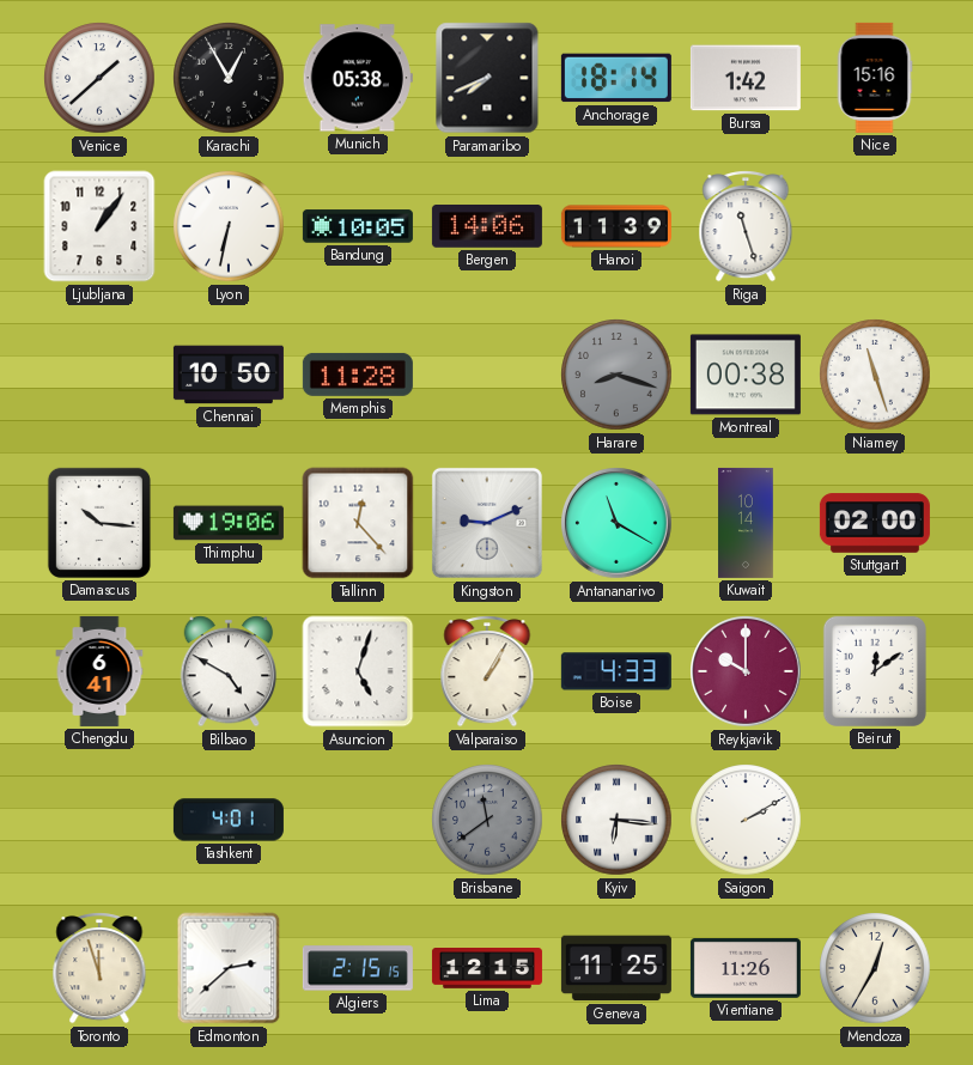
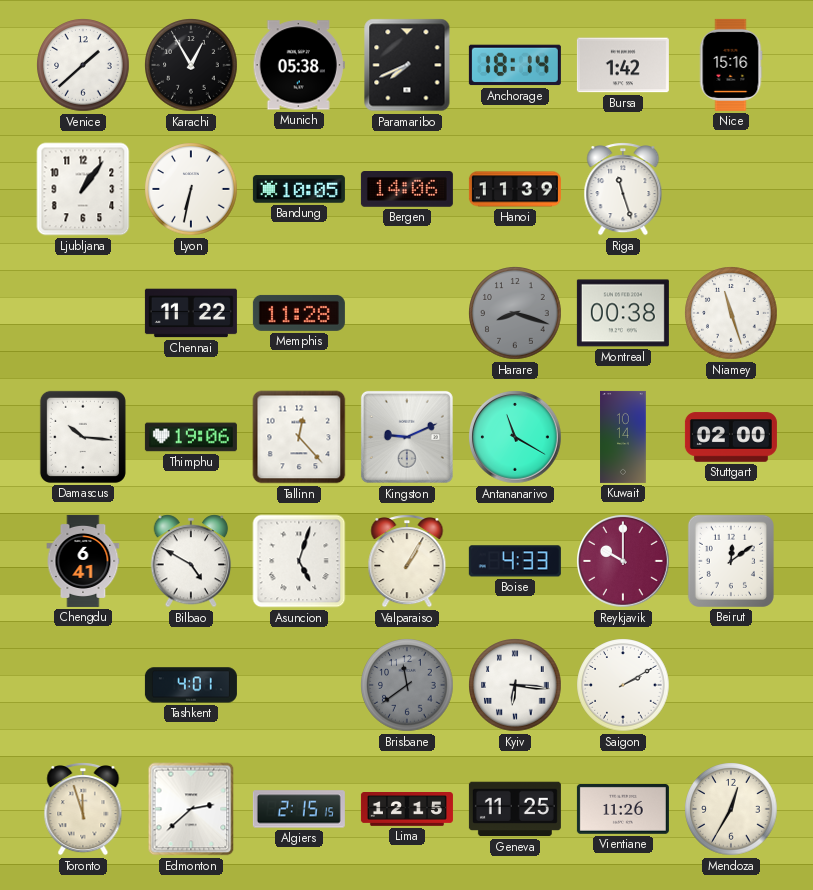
Chennai: 10:50 -> 11:22 (191, 313)
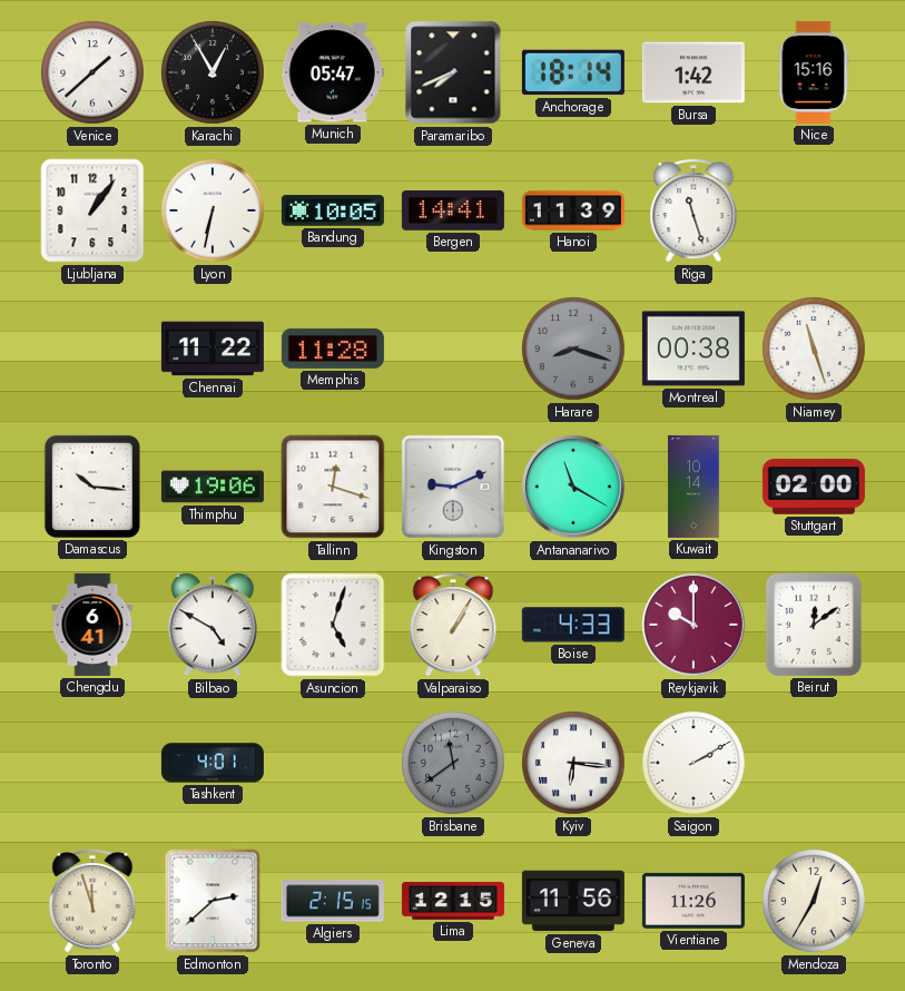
Munich: 05:38 -> 05:47 (333, 72)
Bergen: 14:06 -> 14:41 (453, 212)
Tallinn: 12:23 -> 12:18 (333, 487)
Geneva: 11:25 -> 11:56 (573, 901)
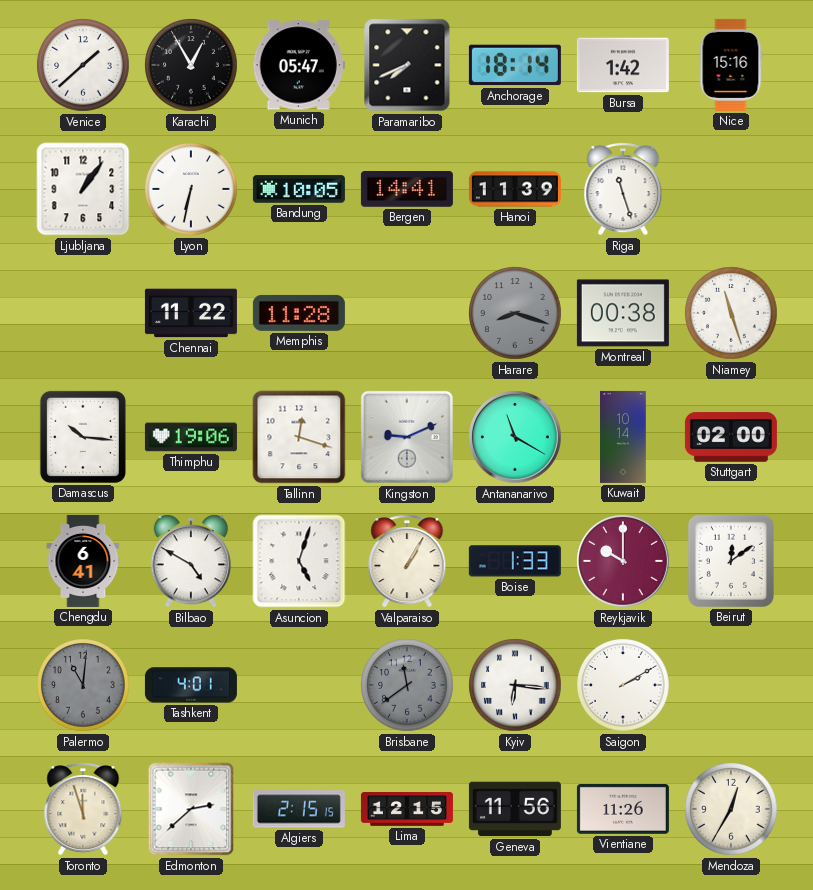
Boise: 4:33 -> 1:33 (515, 561)
Palermo: none -> 11:01 (83, 685)
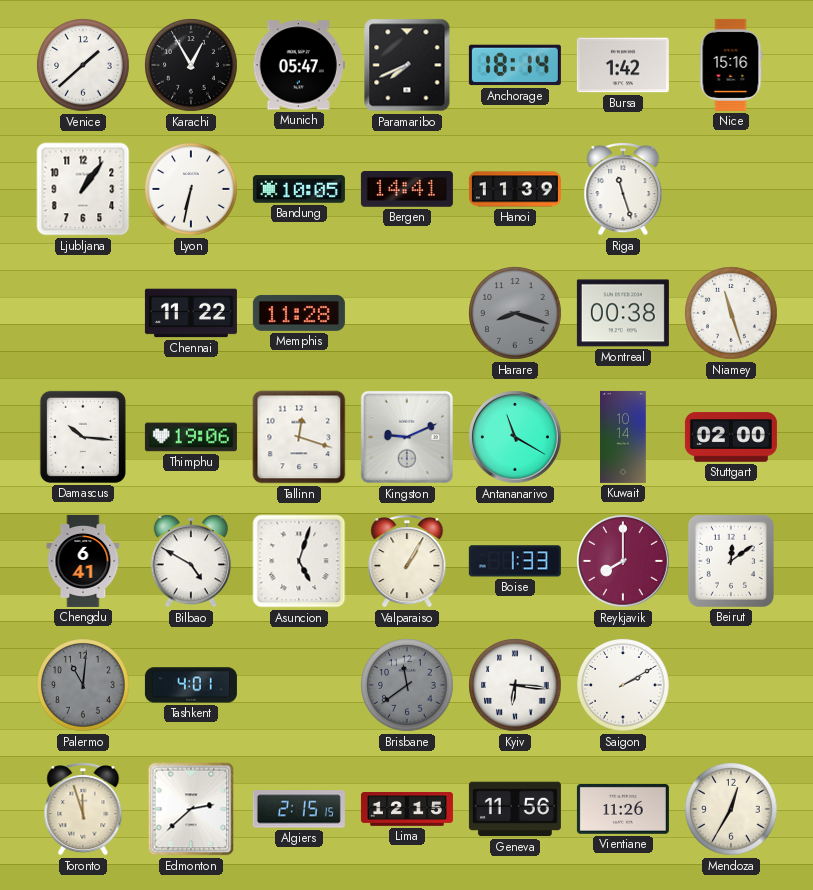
Reykjavik: 10:00 -> 8:00 (624, 562)
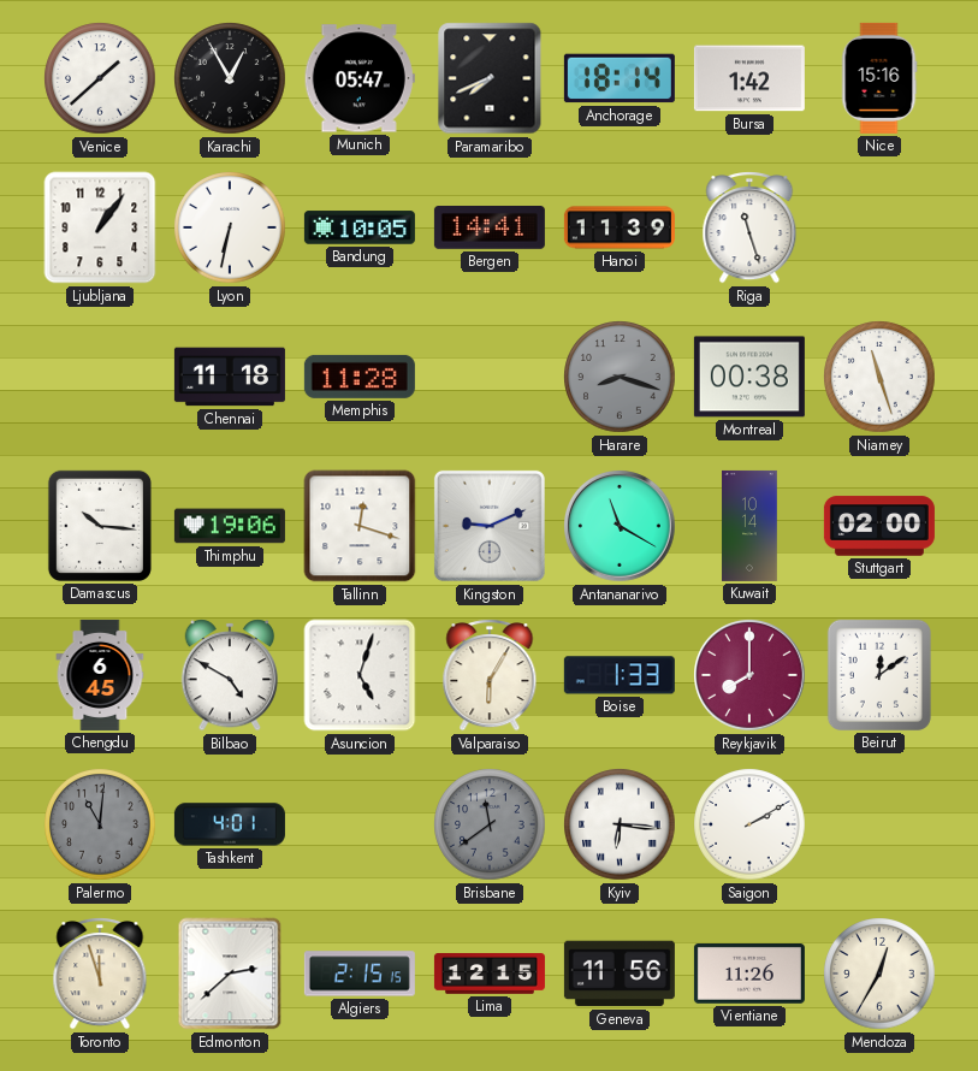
Chennai: 11:22 -> 11:18 (230, 377)
Chengdu: 6:41 -> 6:45 (100, 675)
Valparaiso: 1:05 -> 6:05 (490, 675)
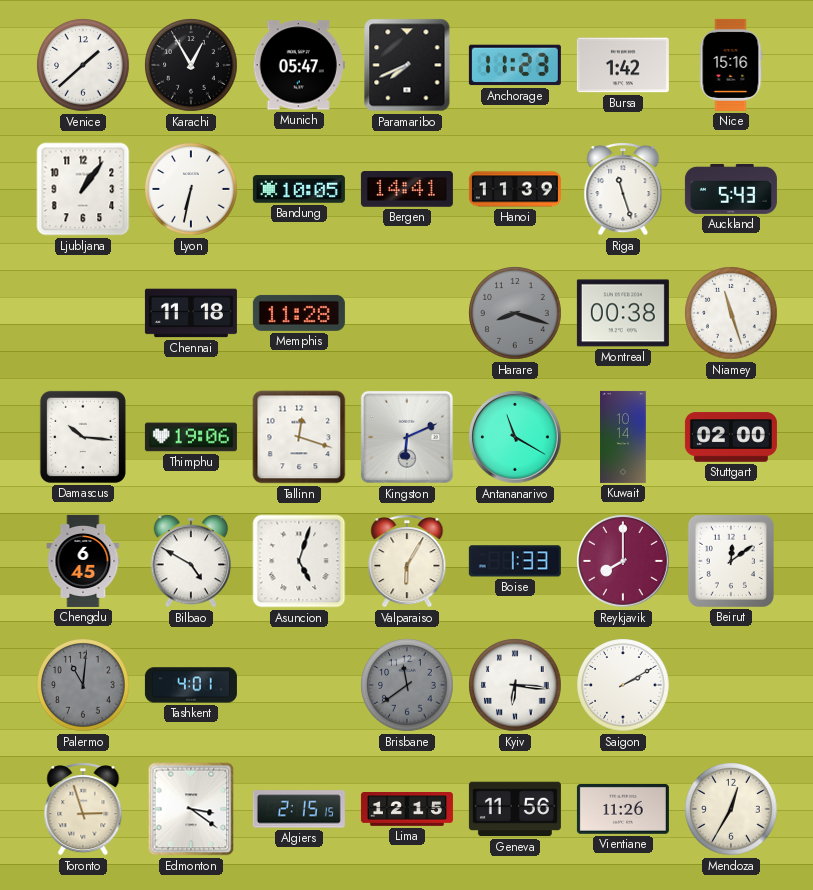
Anchorage: 18:14 -> 11:23 (515, 65)
Auckland: none -> 5:43 (731, 189)
Kingston: 9:11 -> 6:11 (407, 437)
Toronto: 11:57 -> 2:57 (83, 809)
Edmonton: 2:38 -> 3:21 (191, 809)
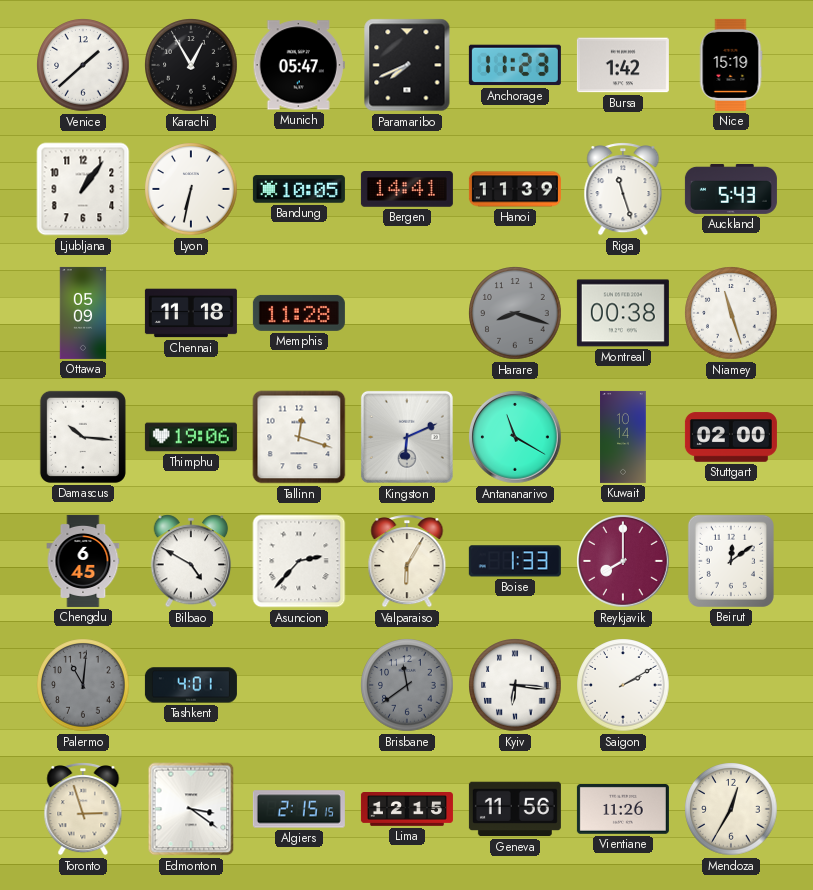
Nice: 15:16 -> 15:19 (731, 65)
Ottawa: none -> 05:09 (83, 313)
Asuncion: 5:03 -> 2:37 (299, 561)
